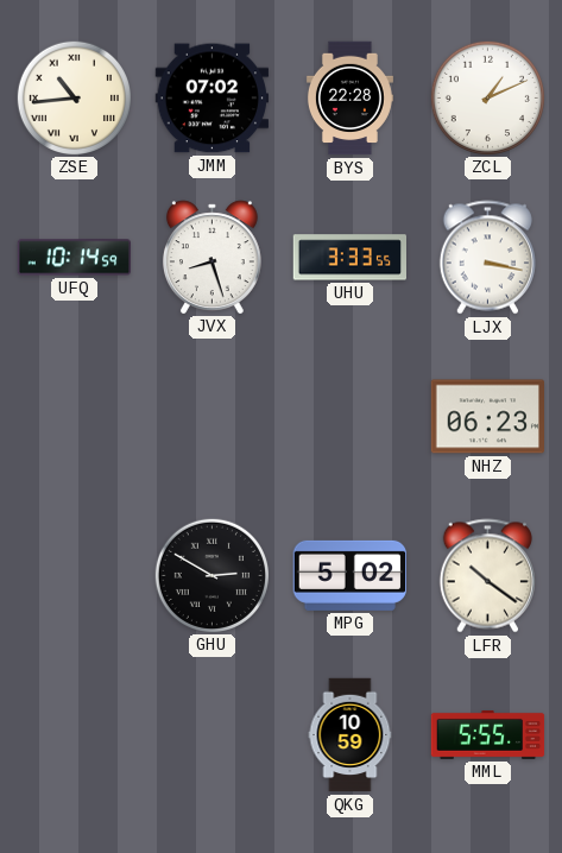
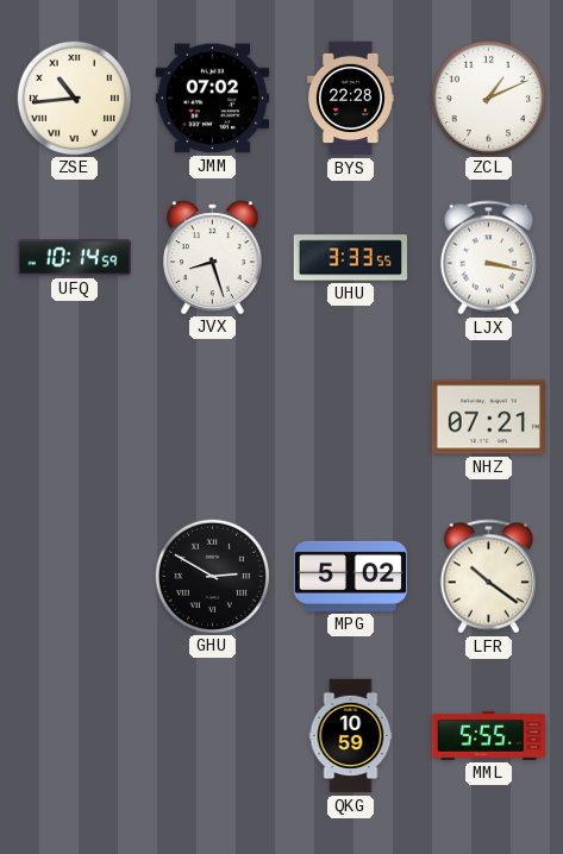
NHZ: 06:23 -> 07:21 (488, 417)
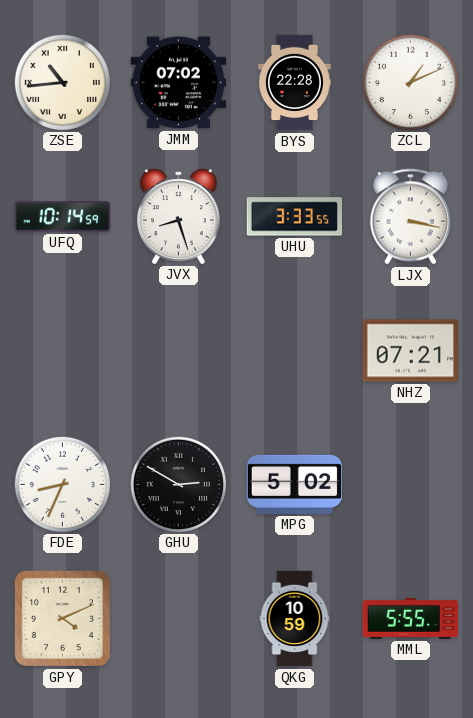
FDE: none -> 8:34 (62, 484)
LFR: 10:21 -> none (488, 577)
GPY: none -> 4:11 (62, 618)
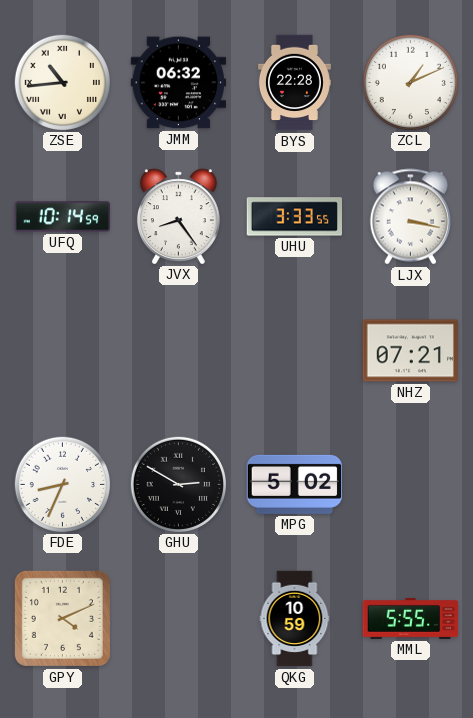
JMM: 07:02 -> 06:32 (179, 83)
JVX: 8:27 -> 8:24 (178, 216)
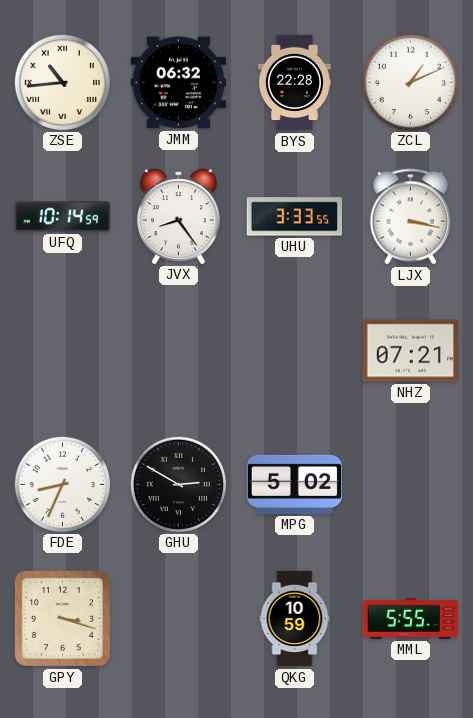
GPY: 4:11 -> 3:18 (62, 618)
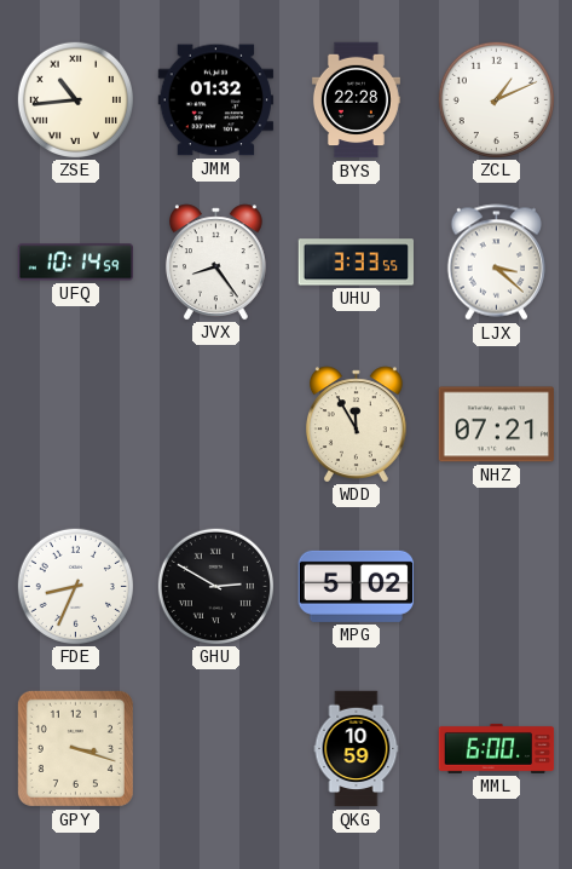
JMM: 06:32 -> 01:32 (216, 100)
LJX: 3:17 -> 3:22 (496, 263)
WDD: none -> 11:55 (356, 424)
MML: 5:55 -> 6:00 (497, 748)
